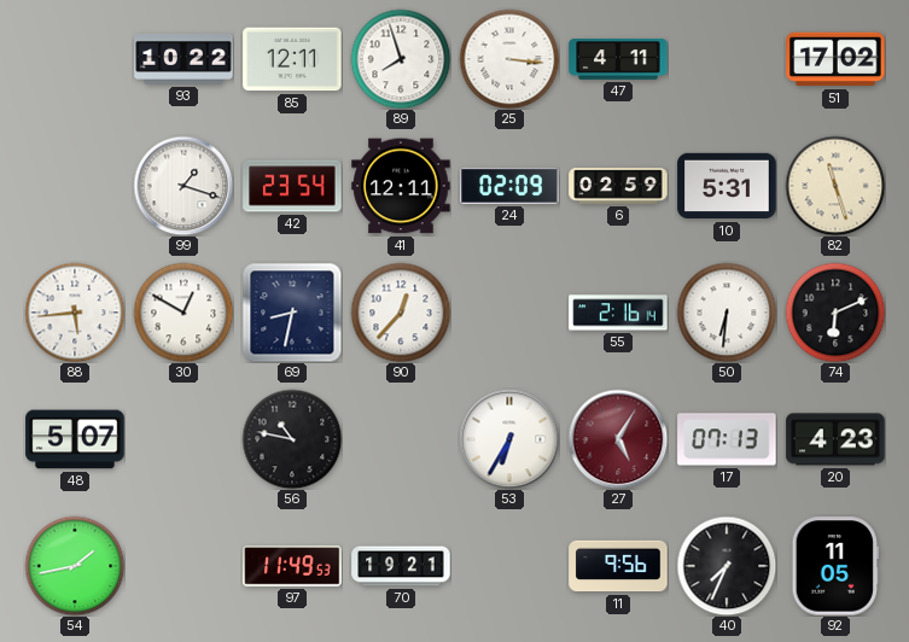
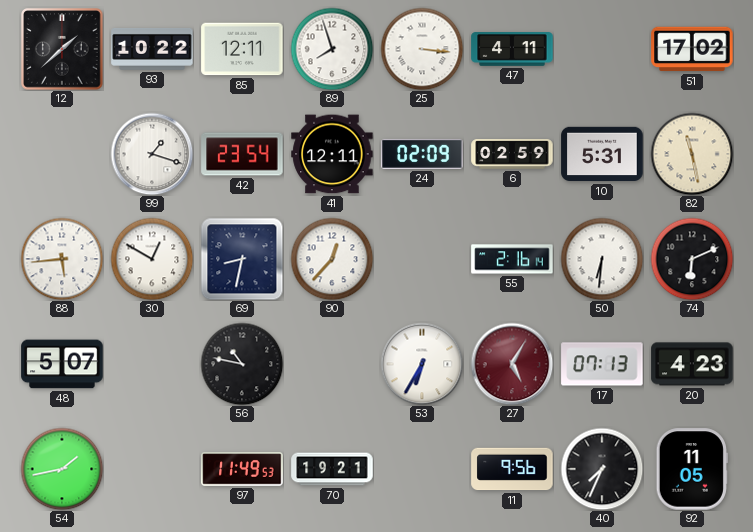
12: none -> 1:38 (63, 50)
82: 11:27 -> 11:28 (692, 154)
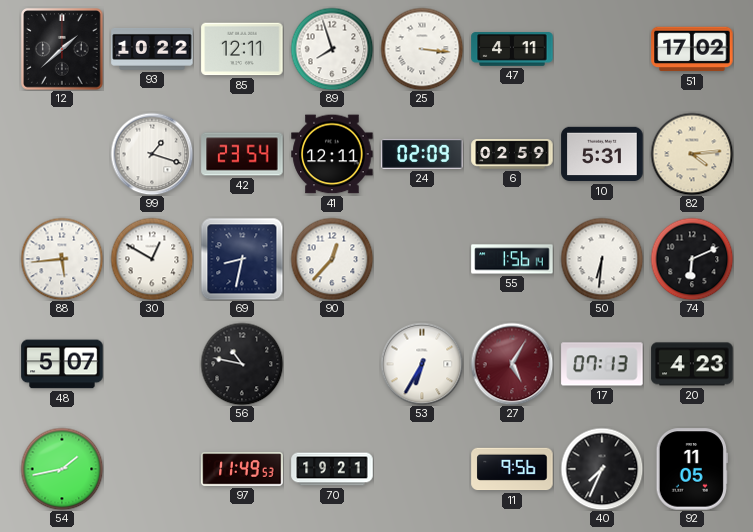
82: 11:28 -> 4:14 (692, 154)
55: 2:16 -> 1:56 (512, 259)
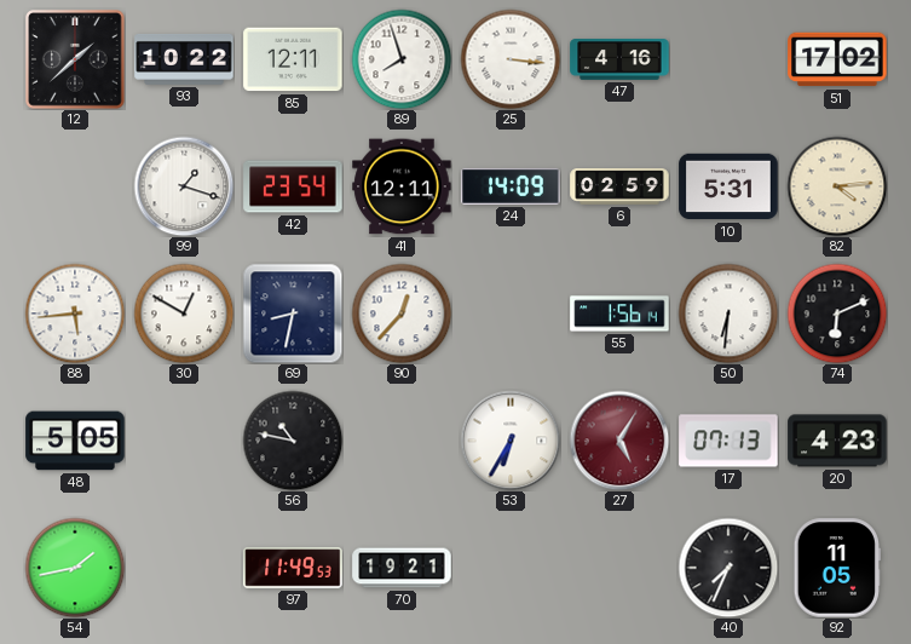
47: 4:11 -> 4:16 (619, 59)
24: 02:09 -> 14:09 (511, 186)
48: 5:07 -> 5:05 (75, 441)
11: 9:56 -> none (512, 469)
